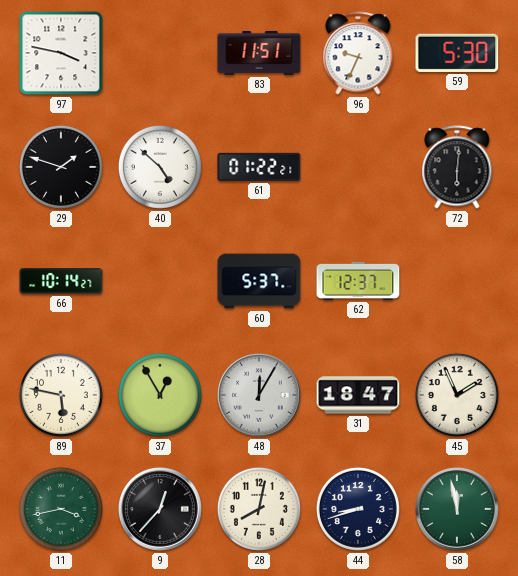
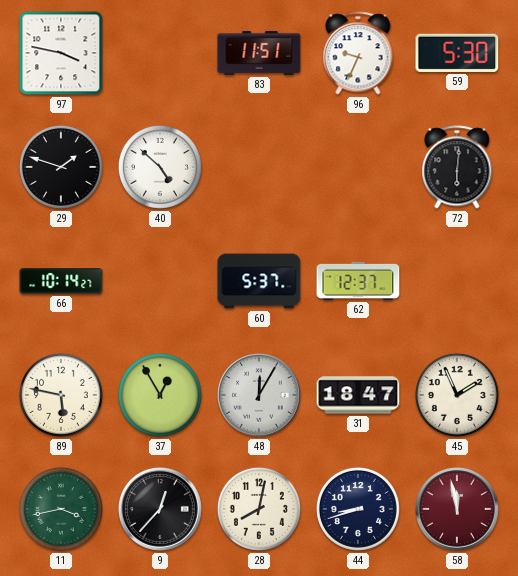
61: 01:22 -> none (259, 167)
58 dial: green -> burgundy (458, 510)
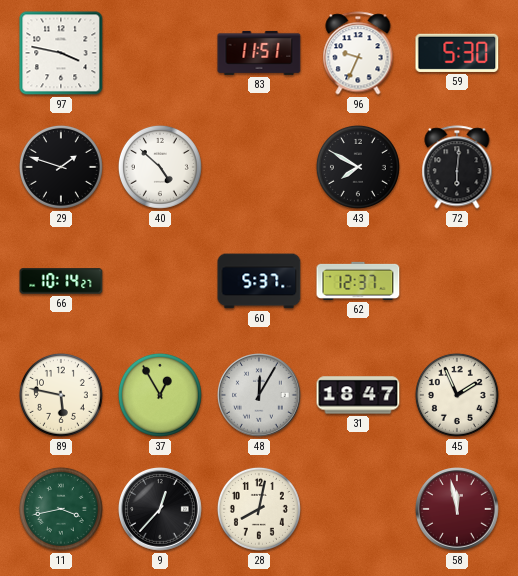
43: none -> 7:50 (358, 167)
44: 8:42 -> none (358, 509)
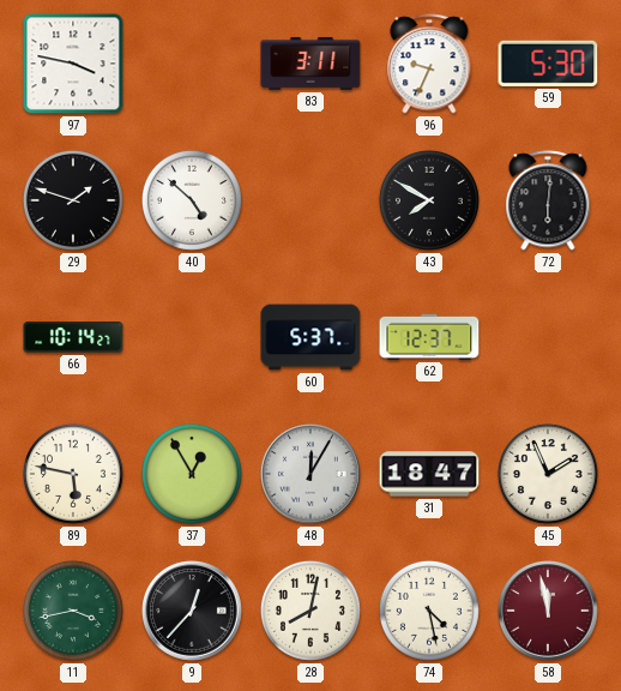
83: 11:51 -> 3:11 (310, 64)
74: none -> 4:28 (429, 611)
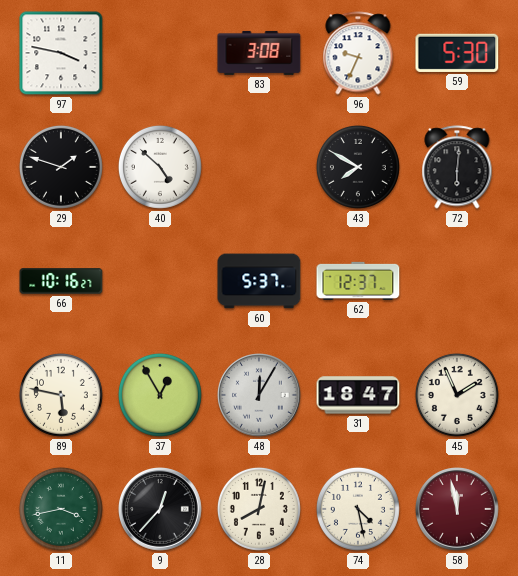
83: 3:11 -> 3:08 (259, 53)
66: 10:14 -> 10:16 (61, 281)
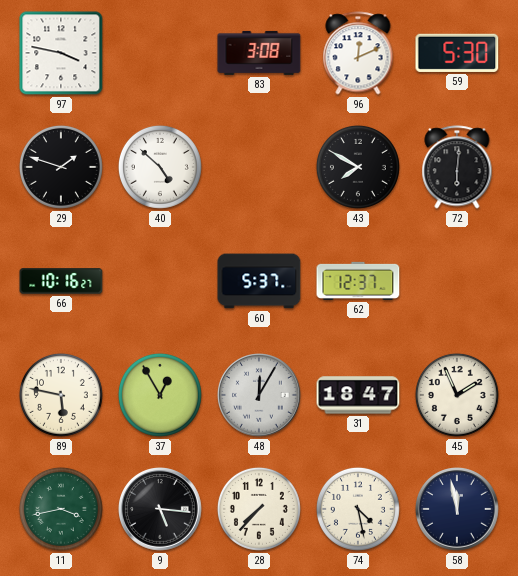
96: 9:34 -> 12:11 (358, 53)
9: 12:37 -> 5:16 (161, 510)
28: 8:02 -> 7:37 (259, 509)
58 dial: burgundy -> navy (458, 510)
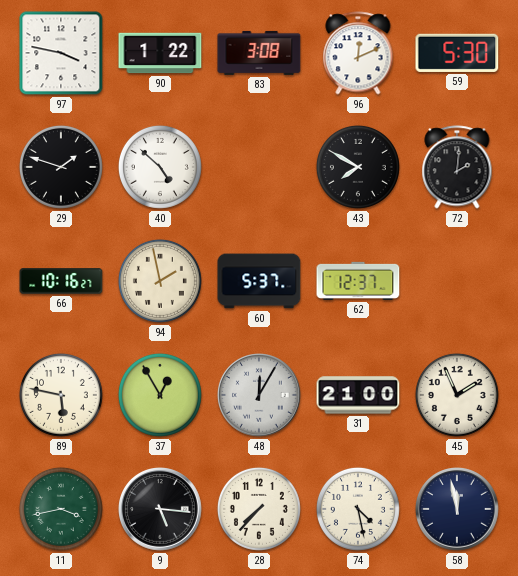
90: none -> 1:22 (160, 53)
72: 6:01 -> 2:01 (457, 167)
94: none -> 1:58 (160, 281)
31: 18:47 -> 21:00 (358, 395)
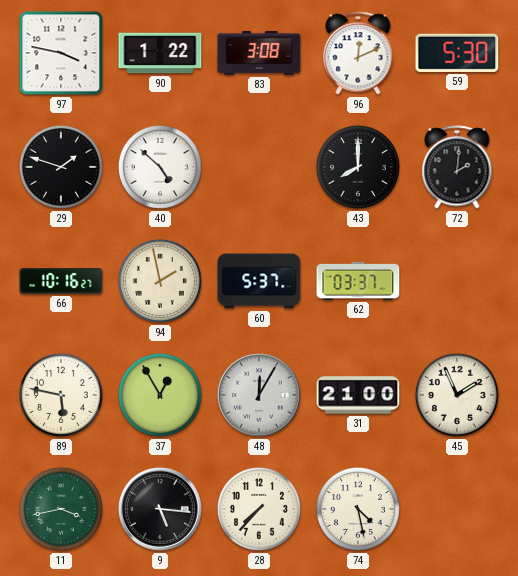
43: 7:50 -> 8:00 (358, 167)
62: 12:37 -> 03:37 (358, 281)
58: 11:58 -> none (458, 510)
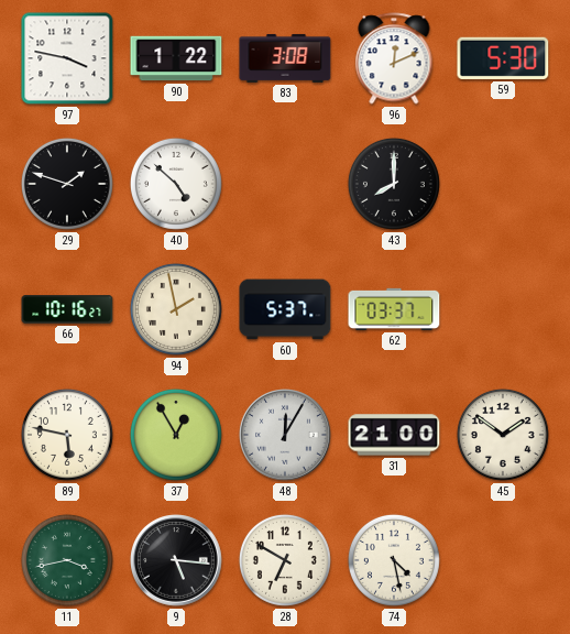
72: 2:01 -> none (457, 167)
45: 1:56 -> 1:51 (503, 435)
28: 7:37 -> 6:50 (285, 560)
